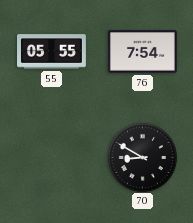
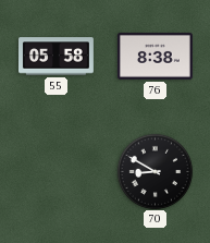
55: 05:55 -> 05:58 (57, 57)
76: 7:54 -> 8:38 (155, 57)
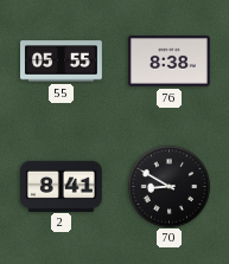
55: 05:58 -> 05:55 (62, 62)
2: none -> 8:41 (61, 186)
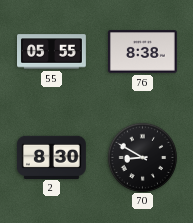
2: 8:41 -> 8:30 (51, 157)
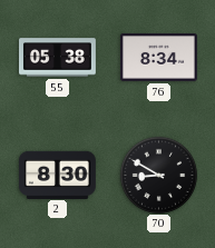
55: 05:55 -> 05:38 (58, 58)
76: 8:38 -> 8:34 (158, 58)
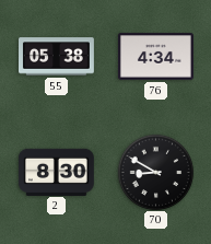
76: 8:34 -> 4:34 (155, 57)
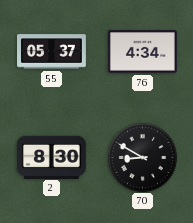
55: 05:38 -> 05:37 (52, 52)
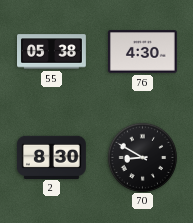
55: 05:37 -> 05:38 (52, 52)
76: 4:34 -> 4:30 (142, 52)
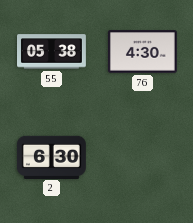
2: 8:30 -> 6:30 (51, 157)
70: 8:50 -> none (142, 157)
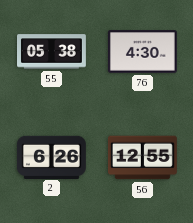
2: 6:30 -> 6:26 (51, 157)
56: none -> 12:55 (142, 158)
